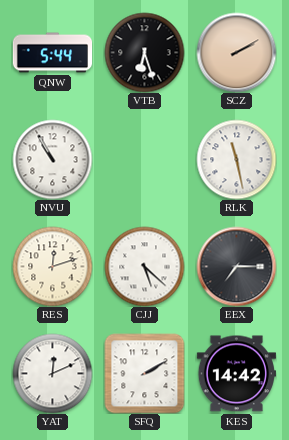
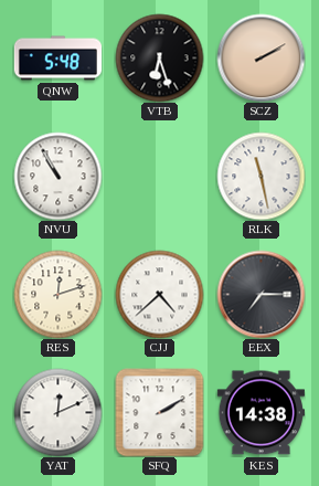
QNW: 5:44 -> 5:48 (57, 59)
CJJ: 5:22 -> 4:38 (159, 294)
KES: 14:42 -> 14:38 (260, 413)
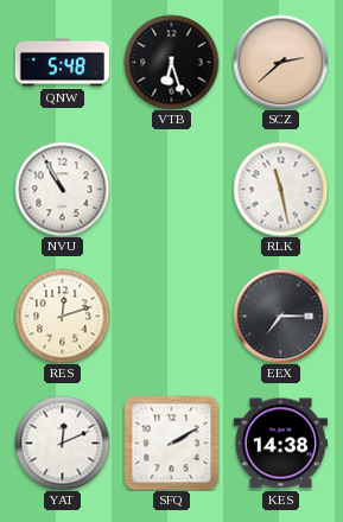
SCZ: 2:10 -> 2:38 (280, 62)
CJJ: 4:38 -> none (159, 294)
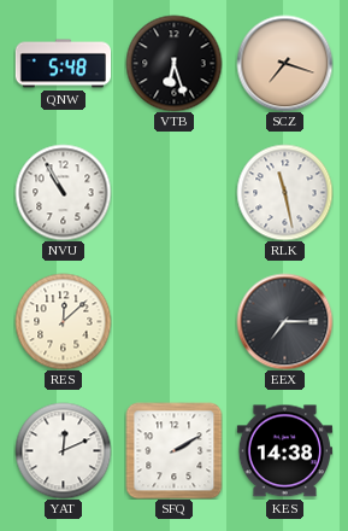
SCZ: 2:38 -> 7:18 (284, 63)
RES: 12:12 -> 12:08 (63, 321)
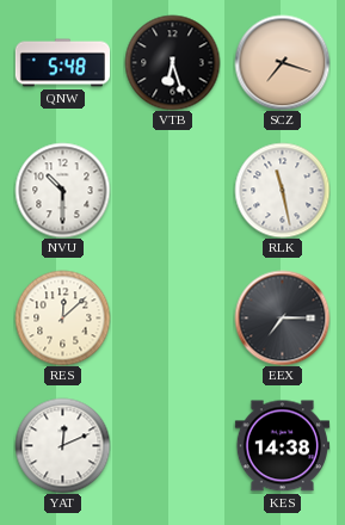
NVU: 10:55 -> 10:30 (62, 190)
SFQ: 2:10 -> none (173, 450)
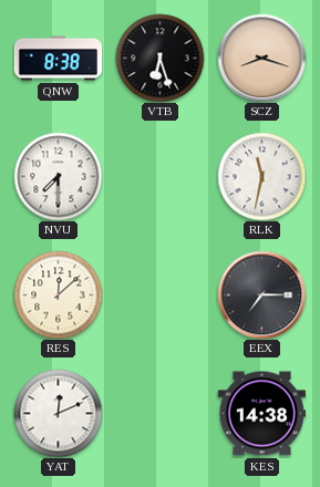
QNW: 5:48 -> 8:38 (58, 59)
SCZ: 7:18 -> 8:18 (261, 58)
NVU: 10:30 -> 7:30 (58, 176)
RLK: 11:28 -> 11:32 (261, 176)
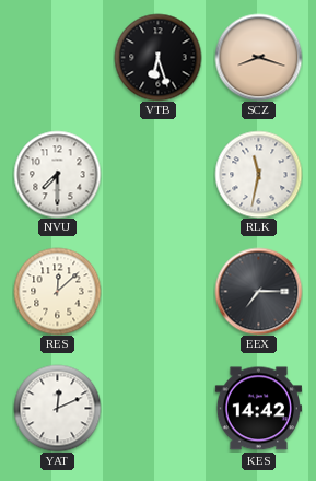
QNW: 8:38 -> none (58, 59)
KES: 14:38 -> 14:42 (258, 409)
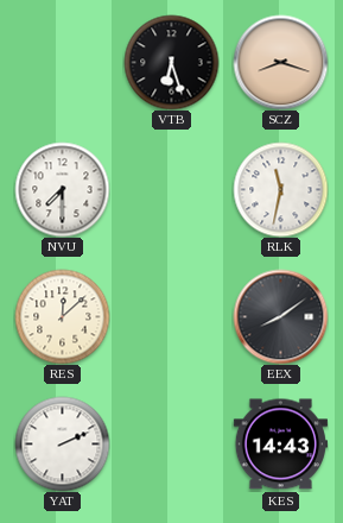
EEX: 7:15 -> 8:09 (280, 316)
YAT: 12:11 -> 2:11 (62, 443)
KES: 14:42 -> 14:43 (280, 445)
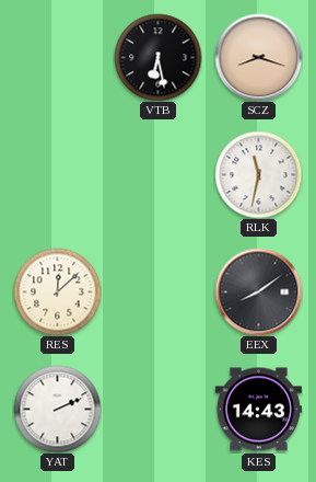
VTB: 6:27 -> 6:28 (157, 57)
NVU: 7:30 -> none (62, 189)
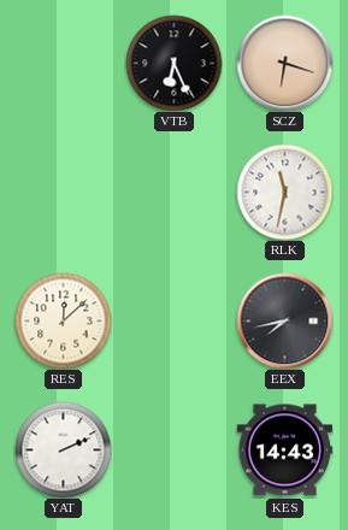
VTB: 6:28 -> 6:26 (173, 63)
SCZ: 8:18 -> 6:18 (284, 63)
EEX: 8:09 -> 7:43 (284, 320)
